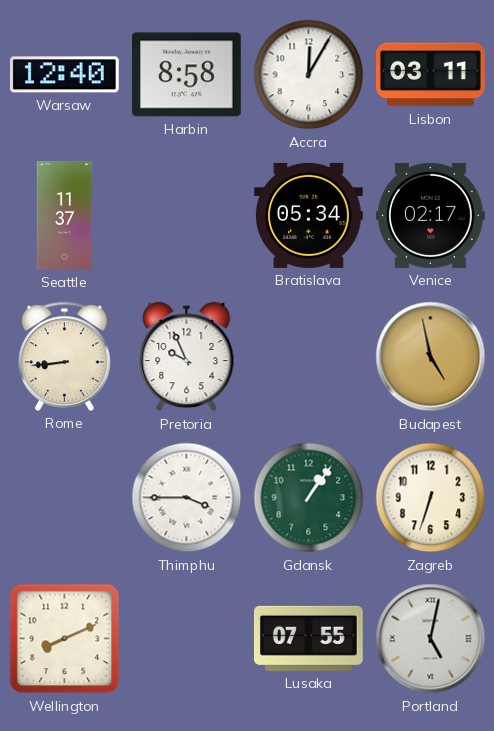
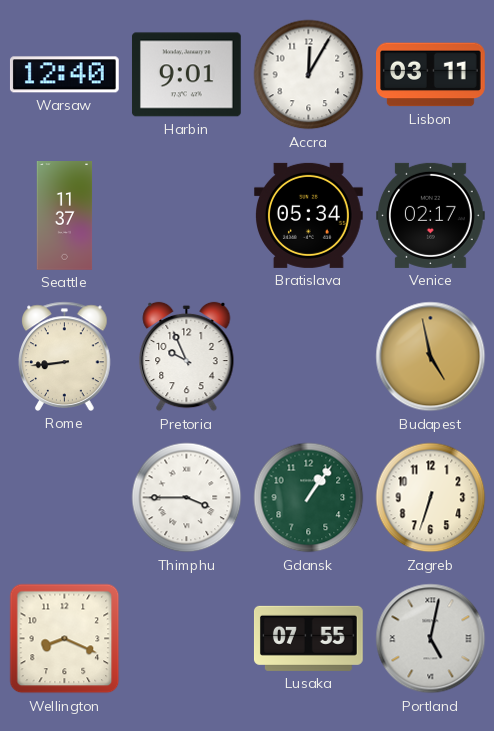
Harbin: 8:58 -> 9:01 (186, 75)
Wellington: 8:11 -> 8:19 (65, 639)
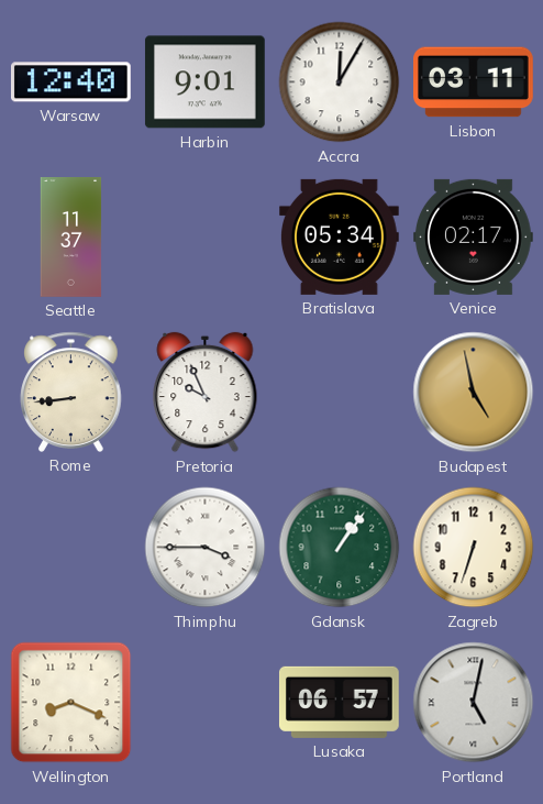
Lusaka: 07:55 -> 06:57 (339, 702)
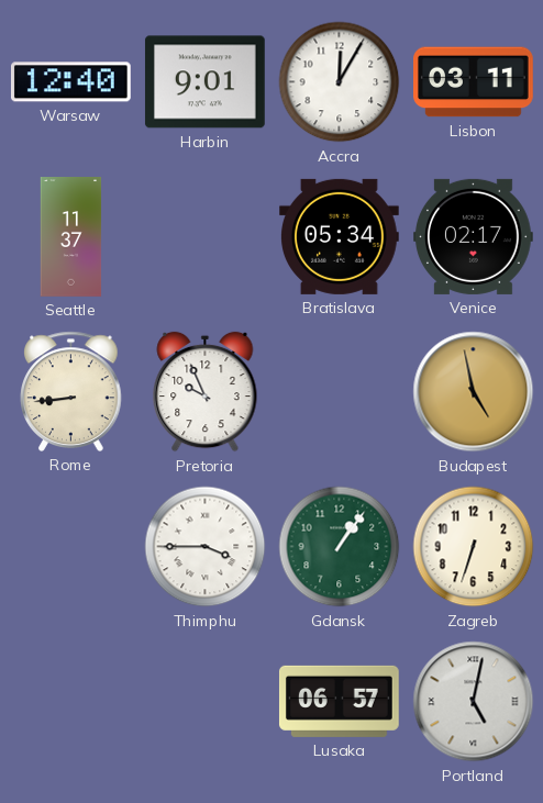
Wellington: 8:19 -> none (71, 703)
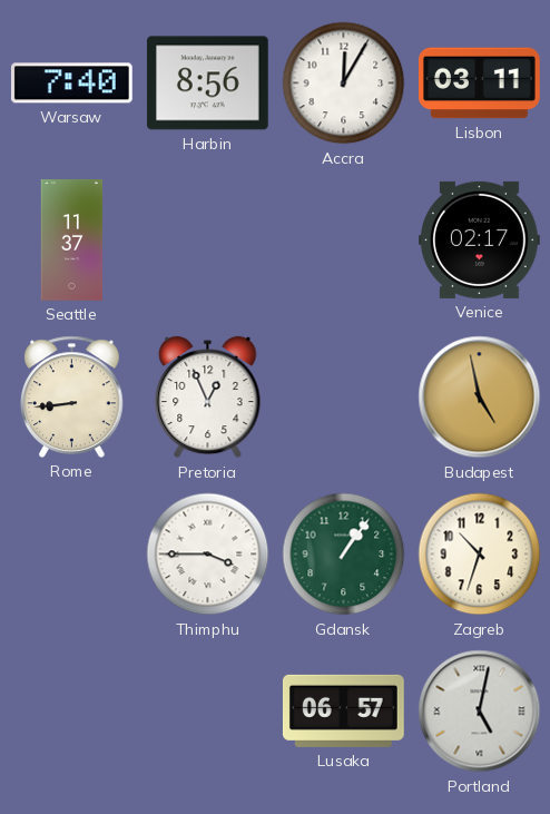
Warsaw: 12:40 -> 7:40 (71, 84)
Harbin: 9:01 -> 8:56 (207, 84)
Bratislava: 05:34 -> none (340, 236)
Pretoria: 9:56 -> 12:56 (208, 398)
Zagreb: 6:33 -> 10:33 (480, 555)
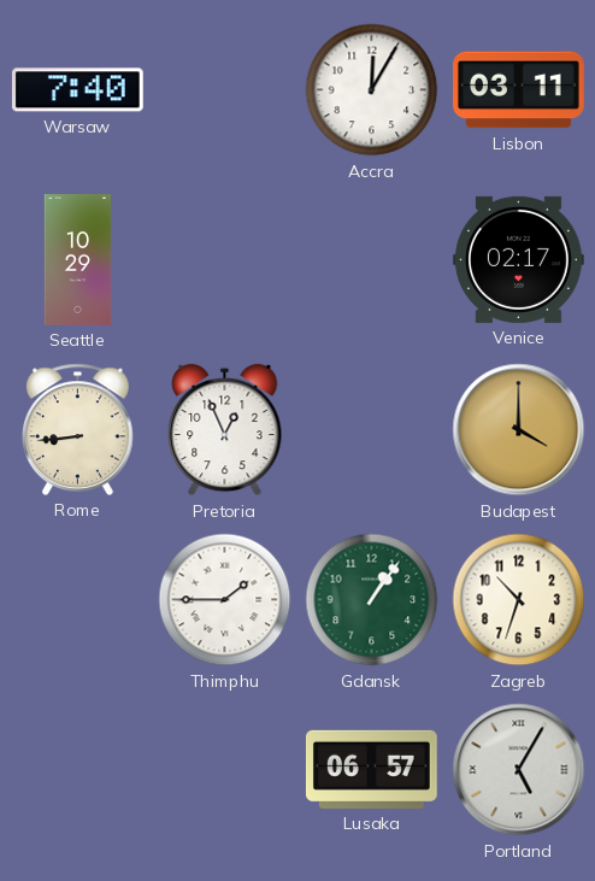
Harbin: 8:56 -> none (207, 84)
Seattle: 11:37 -> 10:29 (78, 260)
Budapest: 4:58 -> 4:00 (519, 430)
Thimphu: 3:45 -> 1:45 (225, 600)
Portland: 5:02 -> 5:05 (519, 770)
